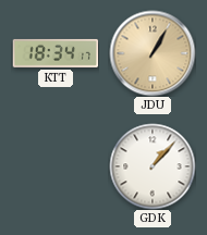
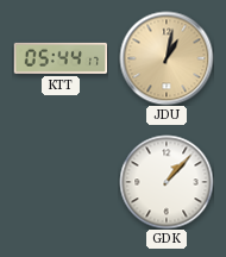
KTT: 18:34 -> 05:44 (61, 58)
JDU: 1:05 -> 1:02 (167, 58)
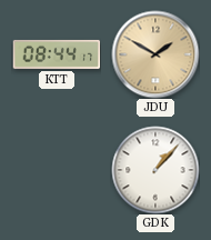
KTT: 05:44 -> 08:44 (57, 54)
JDU: 1:02 -> 1:50 (155, 54)
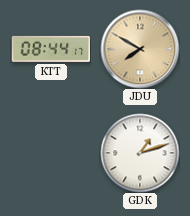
JDU: 1:50 -> 7:50 (140, 49)
GDK: 1:07 -> 1:12 (140, 153)
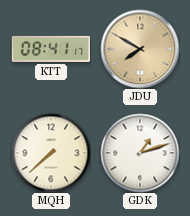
KTT: 08:44 -> 08:41 (51, 49)
MQH: none -> 7:38 (51, 153)
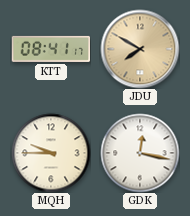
MQH: 7:38 -> 9:45 (51, 153)
GDK: 1:12 -> 12:17 (140, 153)
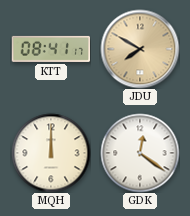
MQH: 9:45 -> 12:00 (51, 153)
GDK: 12:17 -> 12:21 (140, 153)
